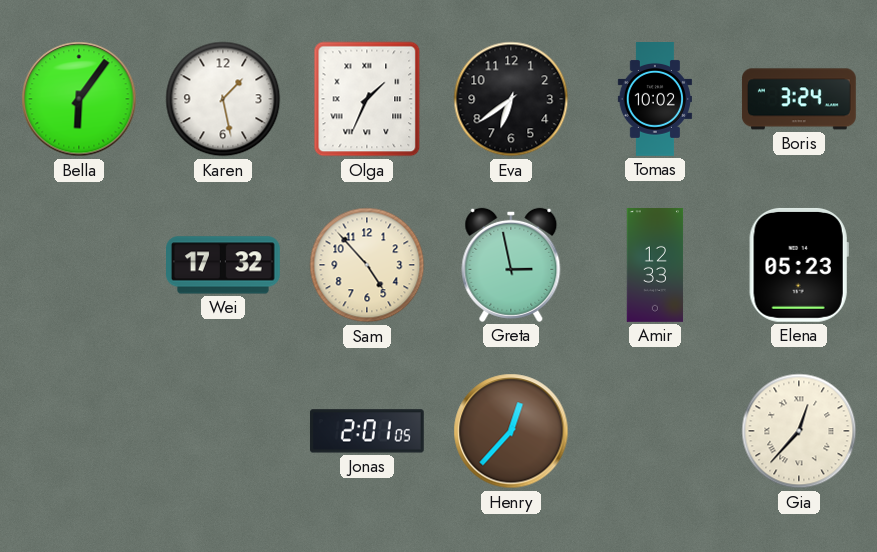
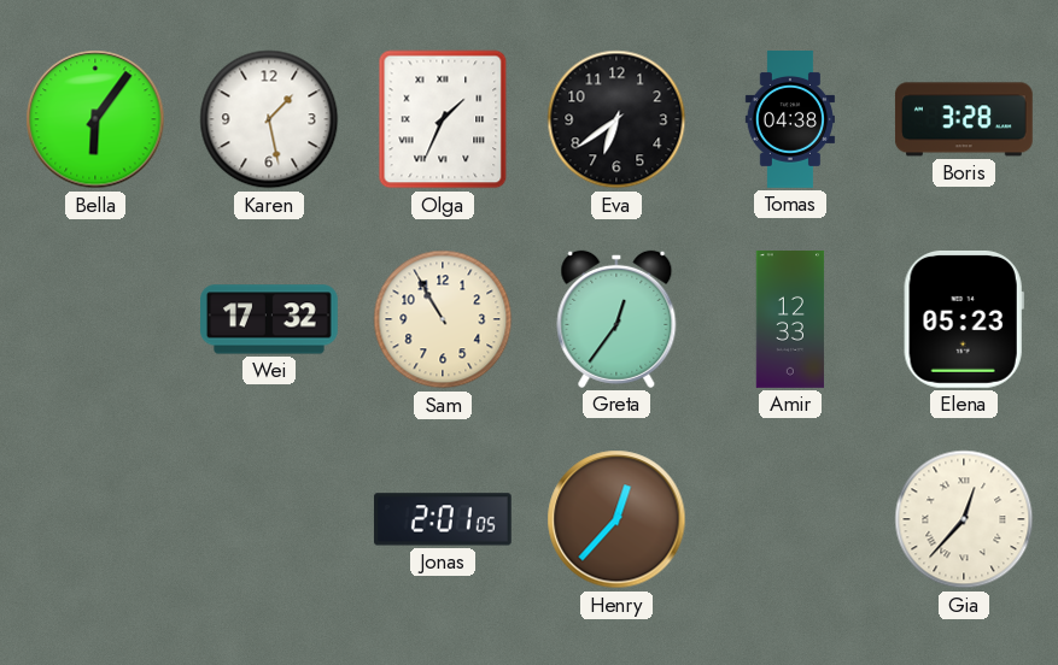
Tomas: 10:02 -> 04:38 (790, 120)
Boris: 3:24 -> 3:28 (964, 119)
Sam: 4:53 -> 10:55 (443, 319)
Greta: 2:58 -> 12:36 (616, 319)
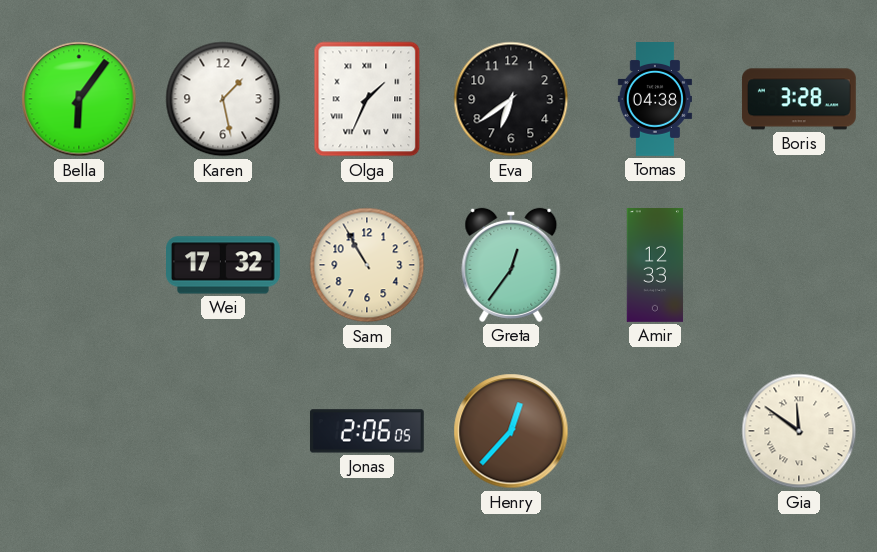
Elena: 05:23 -> none (964, 319)
Jonas: 2:01 -> 2:06 (367, 431)
Gia: 12:37 -> 11:51 (799, 431)
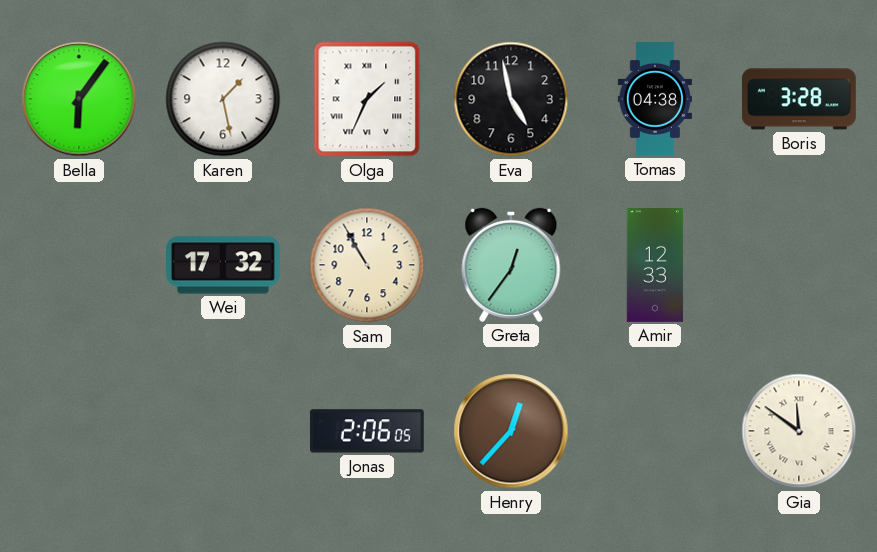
Eva: 6:39 -> 4:58 (511, 99)
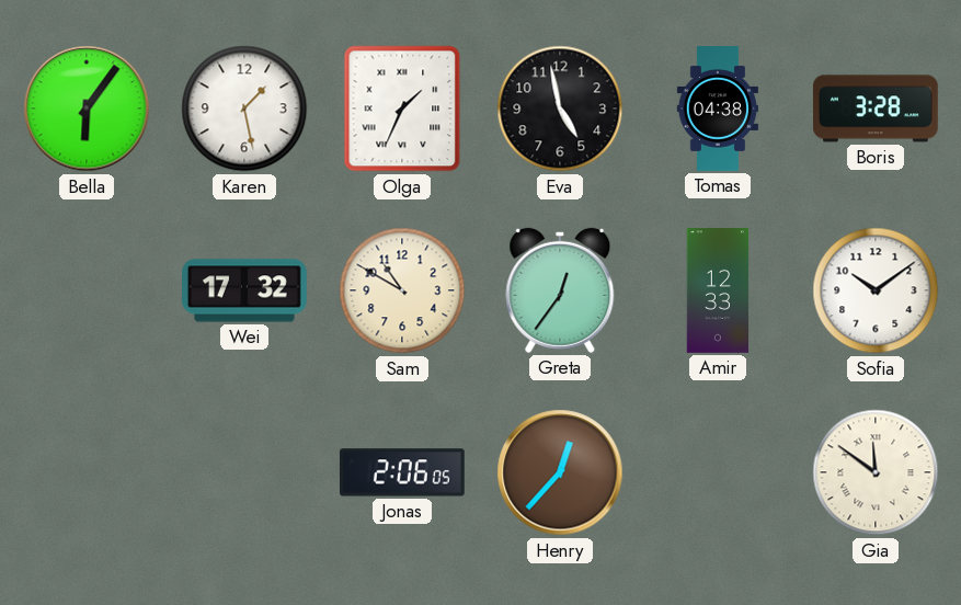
Sam: 10:55 -> 10:50 (402, 290)
Sofia: none -> 10:09 (876, 290)
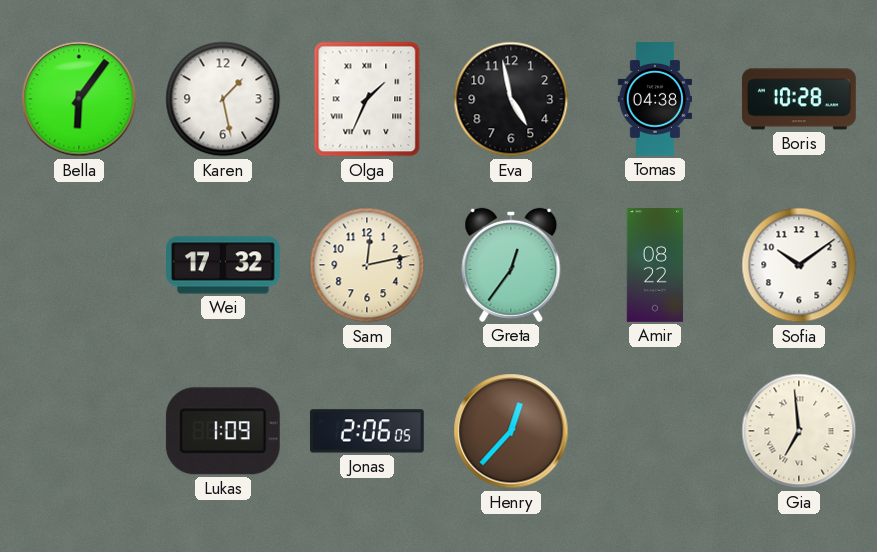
Boris: 3:28 -> 10:28 (799, 99)
Sam: 10:50 -> 12:13 (367, 265)
Amir: 12:33 -> 08:22 (655, 266)
Lukas: none -> 1:09 (223, 431)
Gia: 11:51 -> 6:59 (799, 431)
